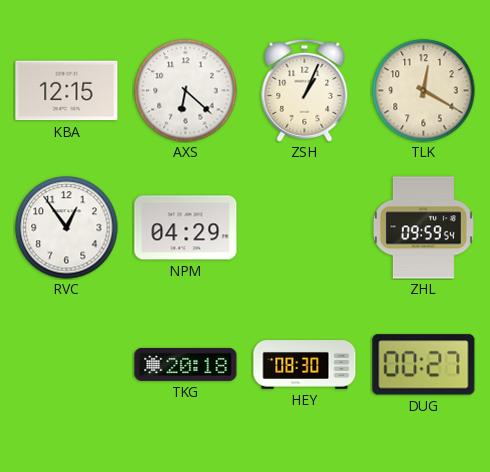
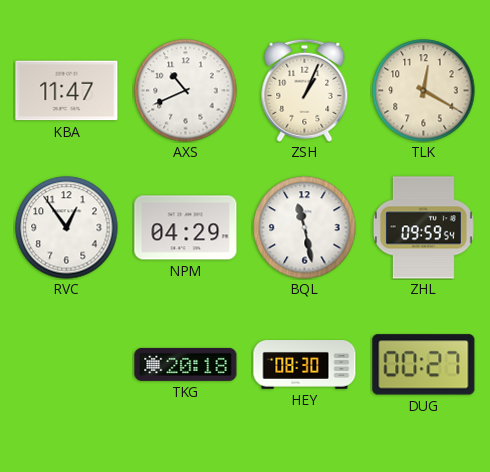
KBA: 12:15 -> 11:47 (67, 91)
AXS: 6:22 -> 10:41 (186, 91)
BQL: none -> 11:28 (305, 228)
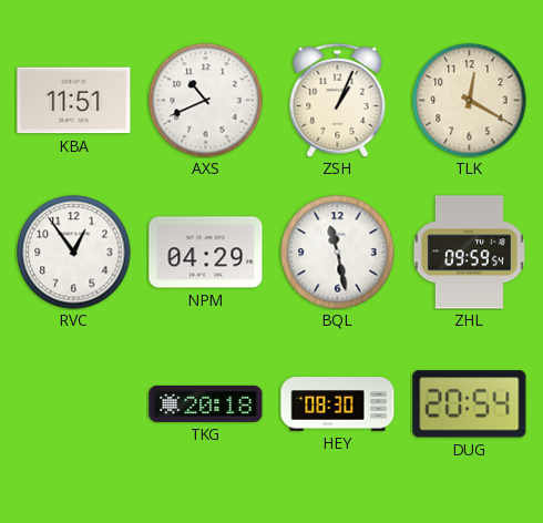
KBA: 11:47 -> 11:51 (74, 101)
DUG: 00:27 -> 20:54 (470, 404)
